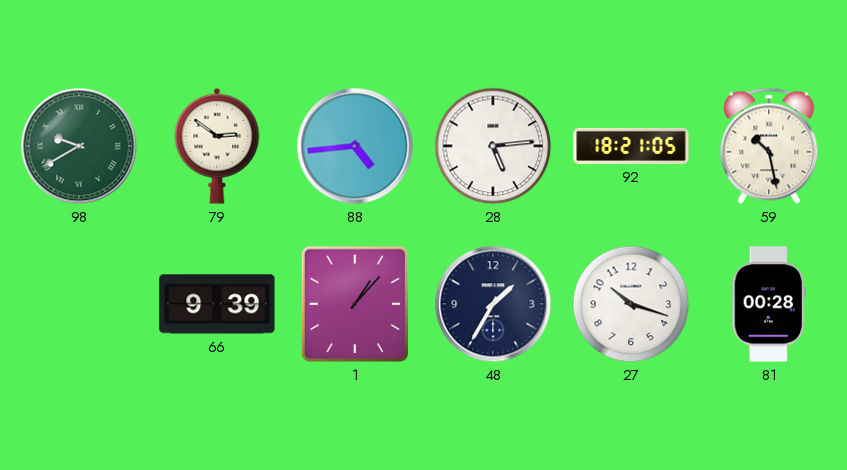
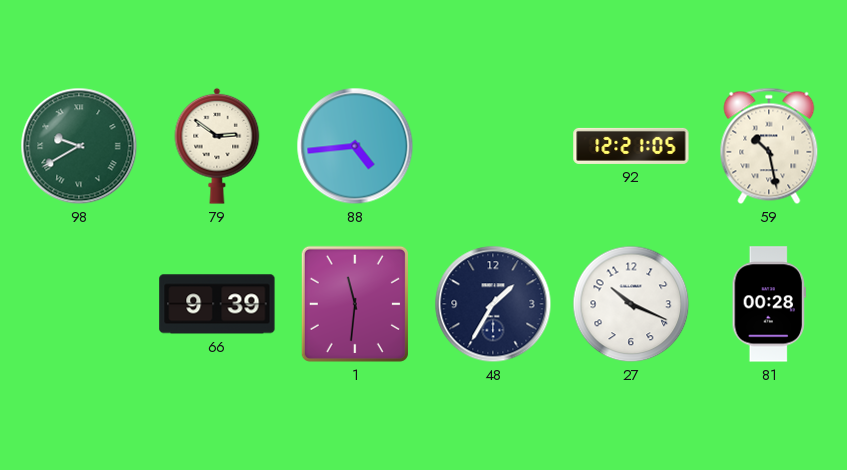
28: 5:14 -> none (493, 146)
92: 18:21 -> 12:21 (631, 146)
1: 1:07 -> 11:31 (355, 304)
27: 10:18 -> 10:19 (631, 304)
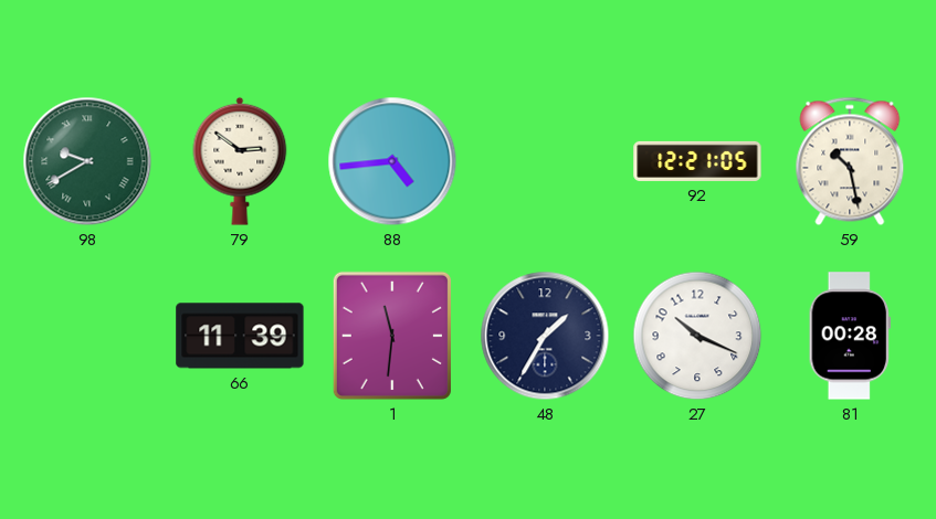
66: 9:39 -> 11:39 (240, 336)
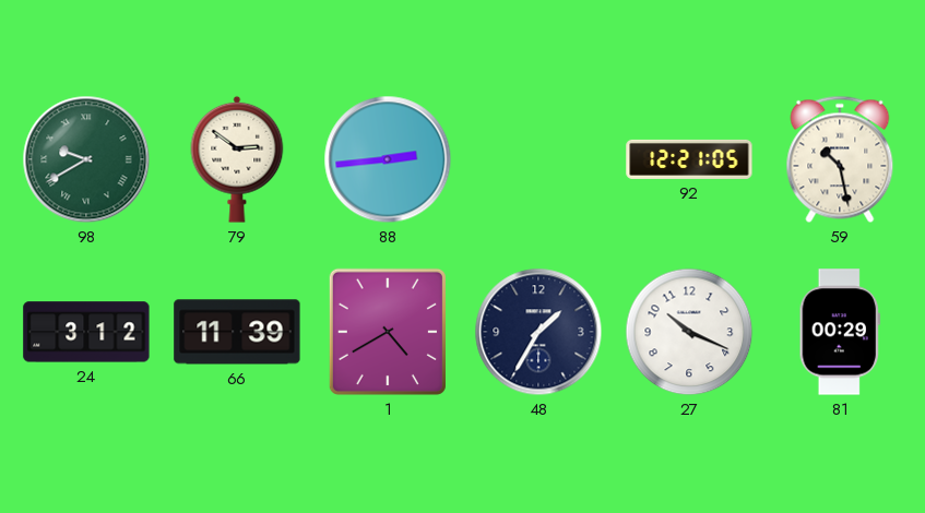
88: 4:44 -> 2:44 (388, 159)
24: none -> 3:12 (86, 332)
1: 11:31 -> 4:40 (388, 332)
81: 00:28 -> 00:29 (840, 332)
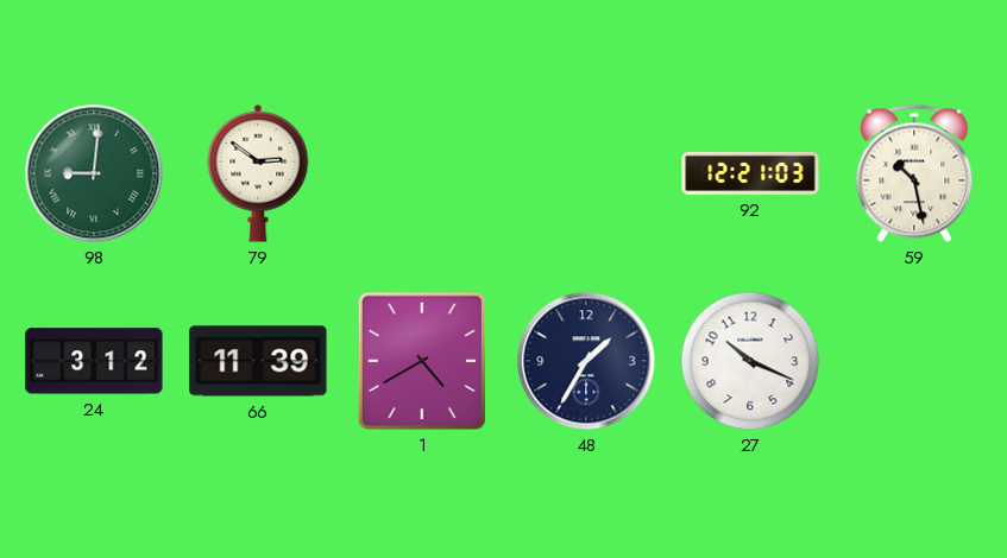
98: 9:40 -> 9:01 (94, 173)
88: 2:44 -> none (388, 159)
92: 12:21:05 -> 12:21:03 (750, 173)
81: 00:29 -> none (840, 332)
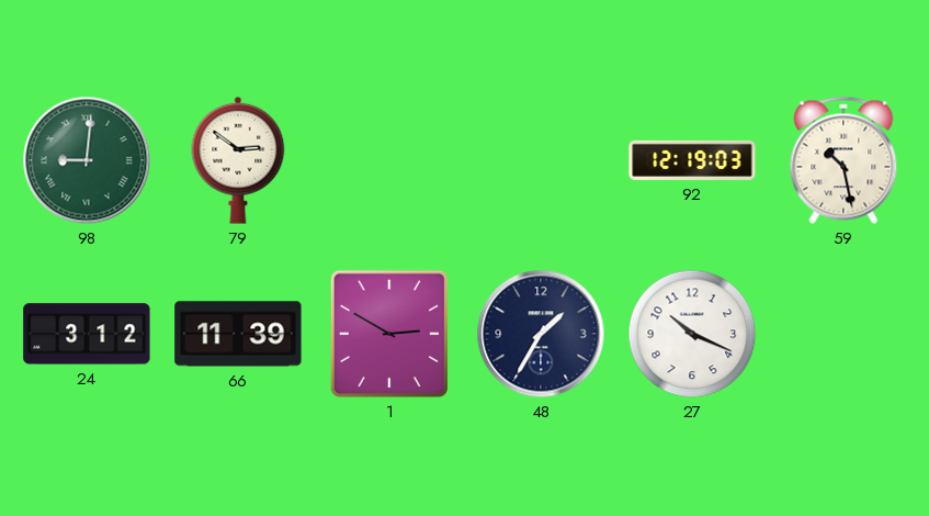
92: 12:21 -> 12:19 (692, 160)
1: 4:40 -> 2:50 (389, 334)
